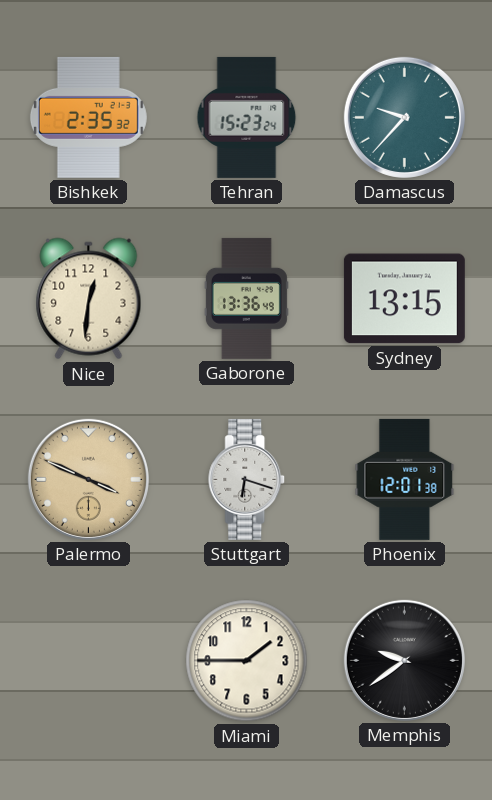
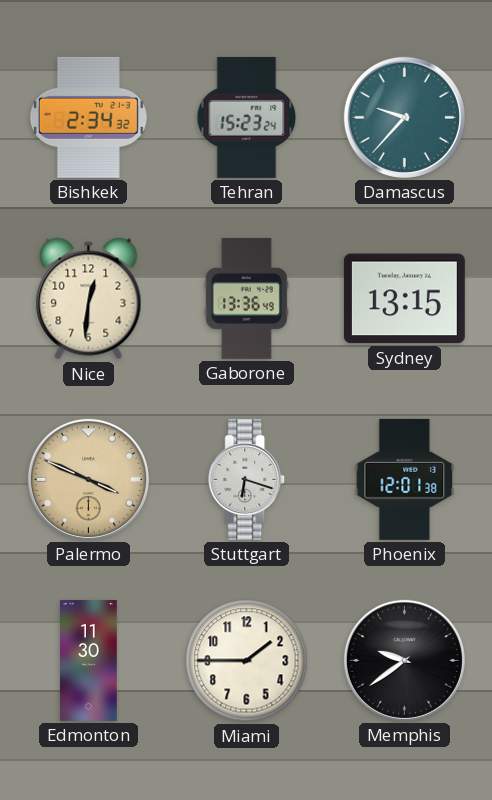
Bishkek: 2:35 -> 2:34 (88, 117)
Edmonton: none -> 11:30 (89, 660)
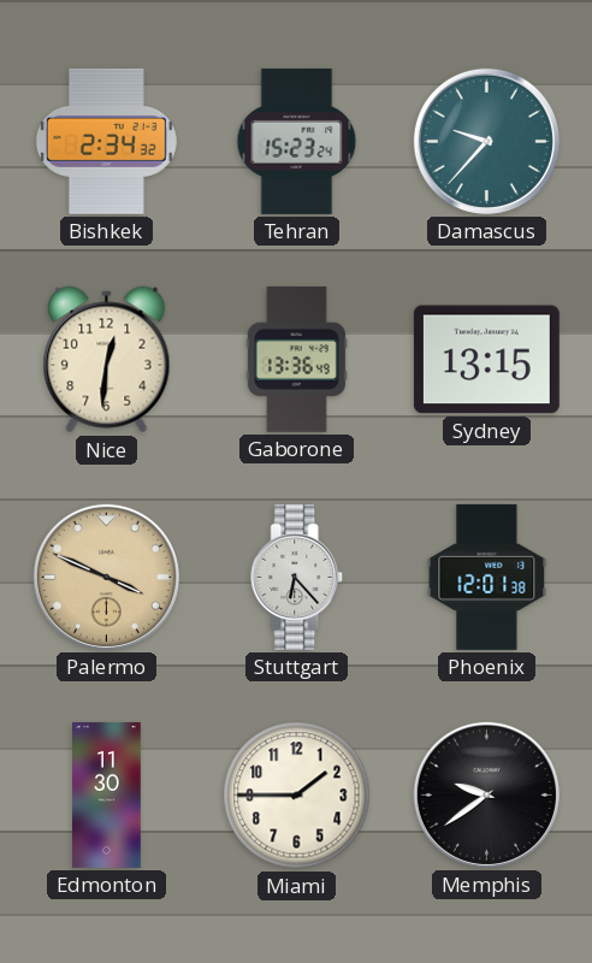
Stuttgart: 6:18 -> 6:23 (297, 577)
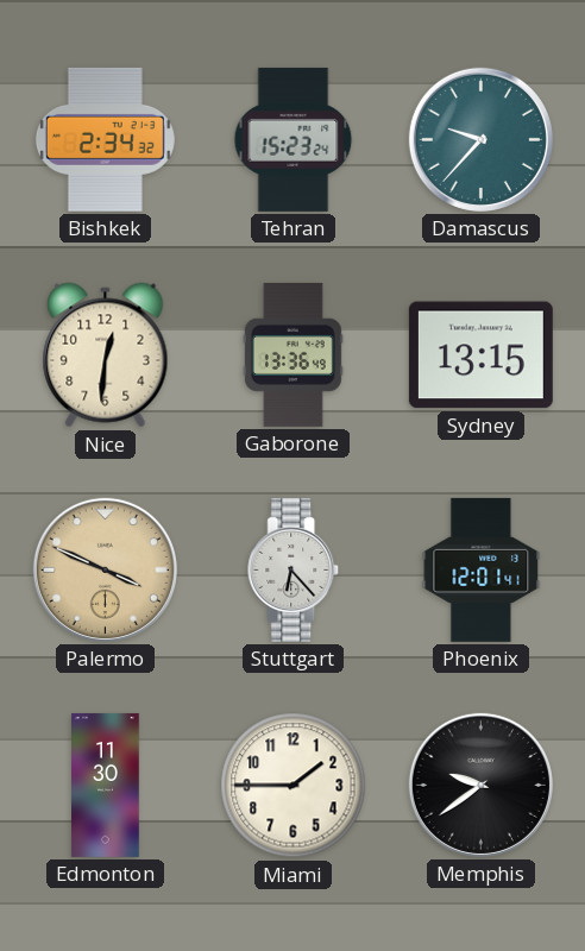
Phoenix: 12:01:38 -> 12:01:41 (482, 569)
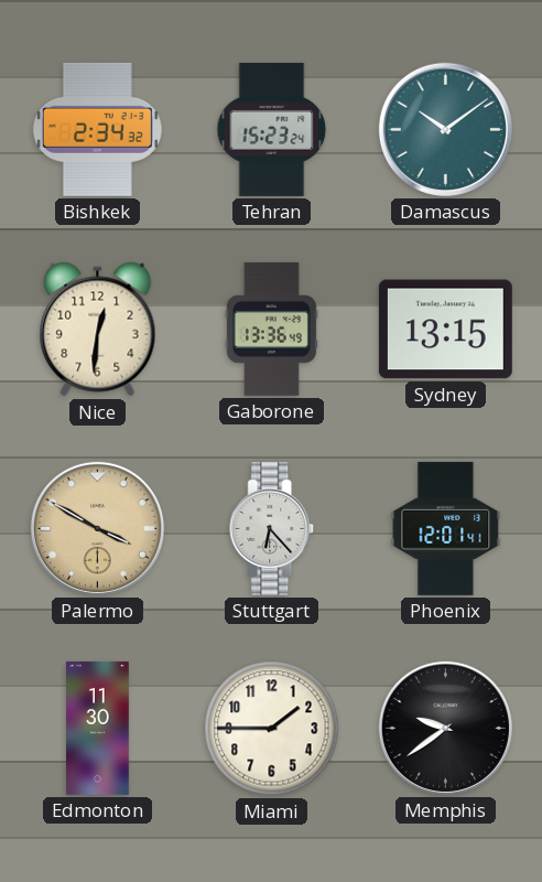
Damascus: 9:37 -> 10:09 (445, 129)
Palermo: 3:49 -> 3:50 (97, 528)
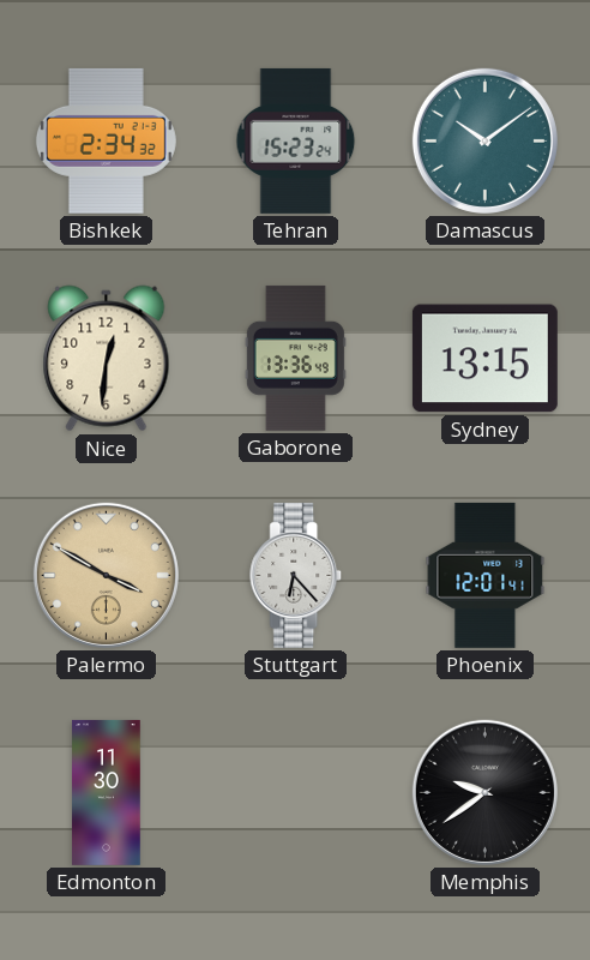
Miami: 1:45 -> none (272, 729)
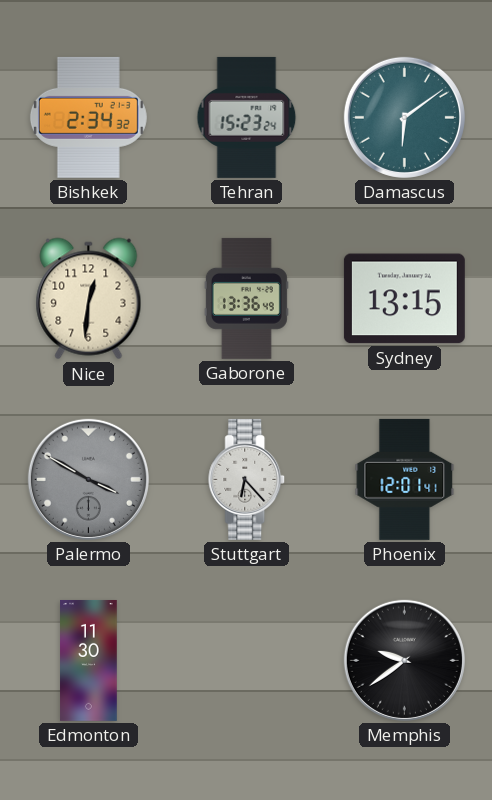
Damascus: 10:09 -> 6:09 (404, 117)
Palermo dial: champagne -> grey (88, 479)
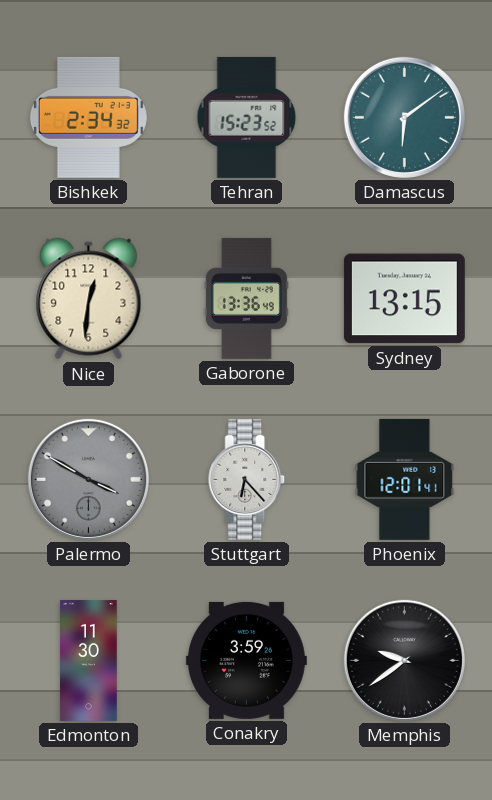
Tehran: 15:23:24 -> 15:23:52 (247, 117)
Conakry: none -> 3:59 (246, 660)
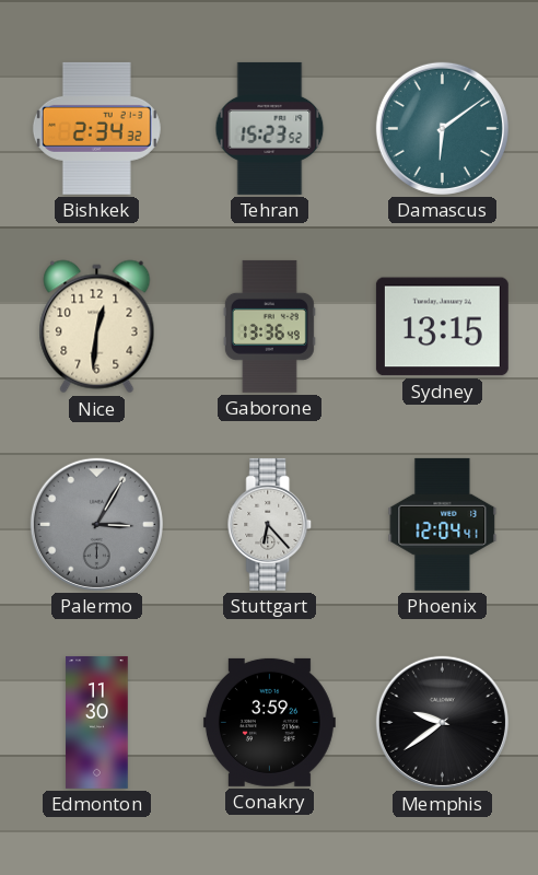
Palermo: 3:50 -> 3:05 (96, 524)
Phoenix: 12:01 -> 12:04 (443, 524)
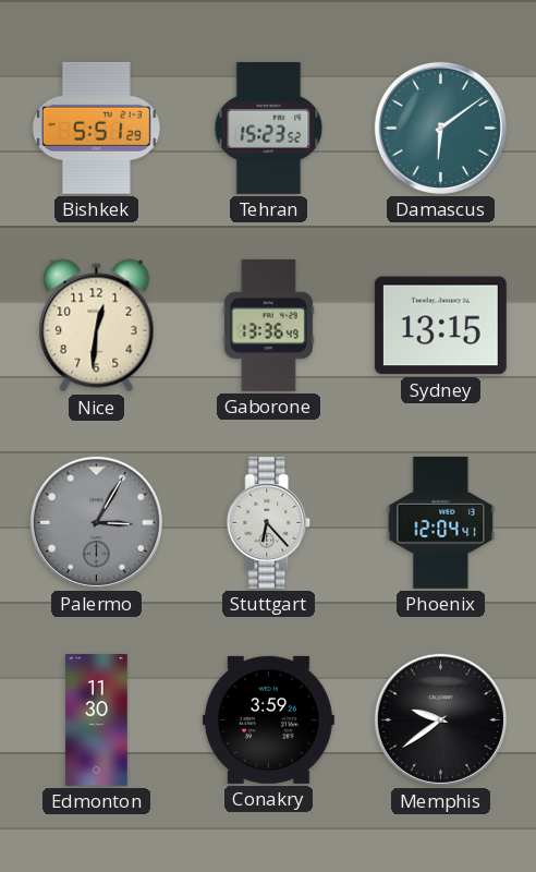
Bishkek: 2:34 -> 5:51 (96, 128)
